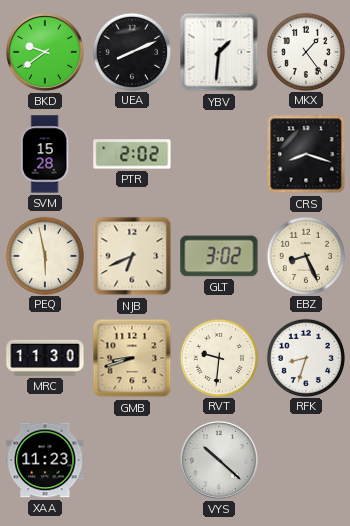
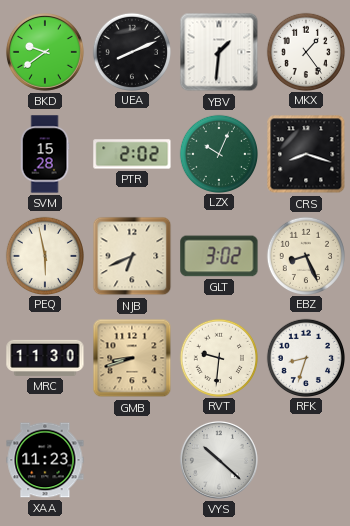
LZX: none -> 10:04 (218, 153)
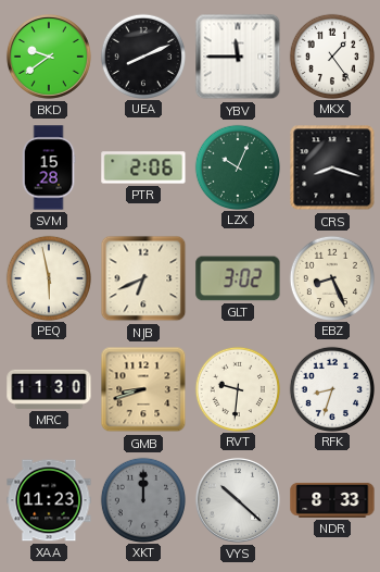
YBV: 1:31 -> 11:45 (238, 57)
PTR: 2:02 -> 2:06 (143, 167)
XKT: none -> 12:00 (142, 499)
NDR: none -> 8:33 (332, 500)
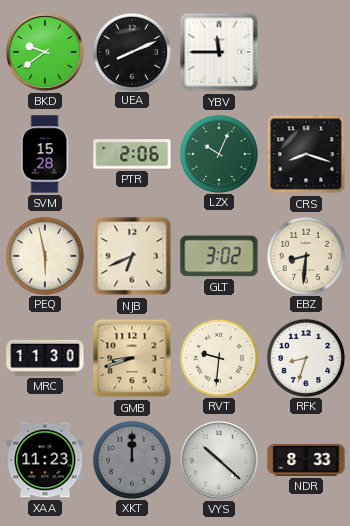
MKX: 1:24 -> none (331, 55)
EBZ: 8:26 -> 8:31 (305, 255)
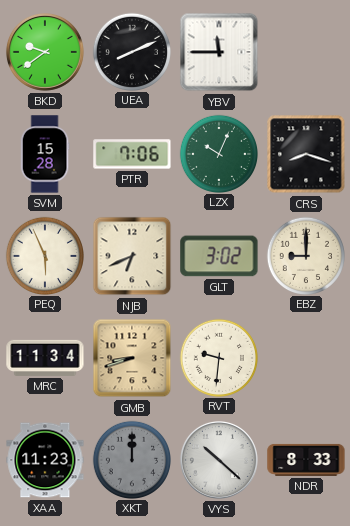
PTR: 2:06 -> 7:06 (132, 154)
PEQ: 5:58 -> 5:56 (44, 255)
EBZ: 8:31 -> 9:00 (305, 255)
MRC: 11:30 -> 11:34 (45, 358)
RFK: 8:33 -> none (305, 357)
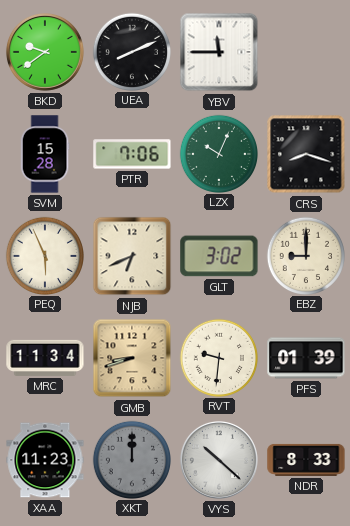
PFS: none -> 01:39 (306, 358)
